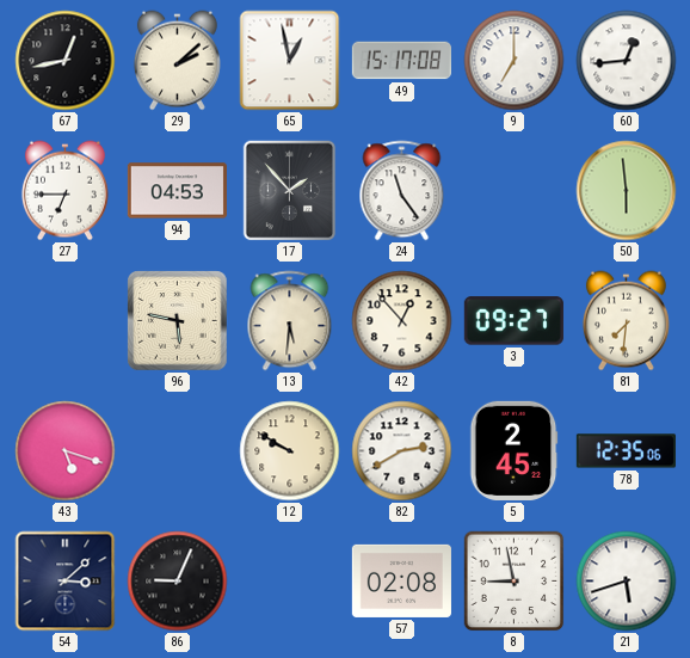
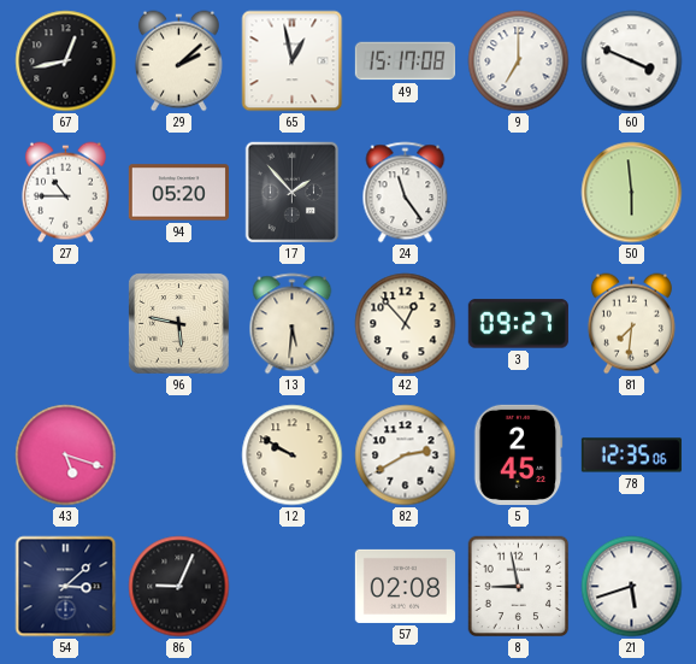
60: 12:44 -> 3:49 (632, 61)
27: 6:45 -> 10:45 (65, 193)
94: 04:53 -> 05:20 (178, 193)
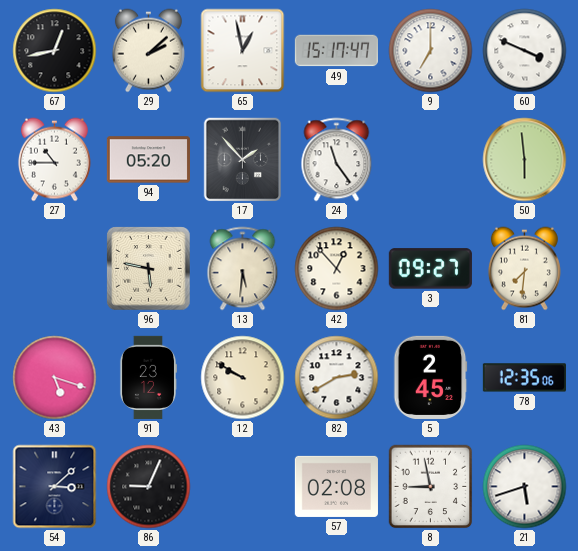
49: 15:17:08 -> 15:17:47 (336, 51)
91: none -> 23:12 (147, 377)
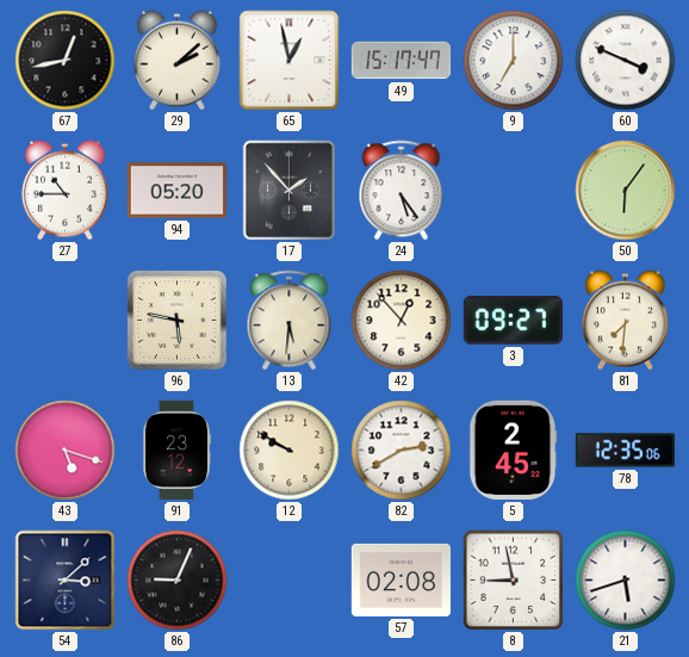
24: 11:24 -> 5:24 (402, 191)
50: 5:59 -> 6:06 (626, 191)
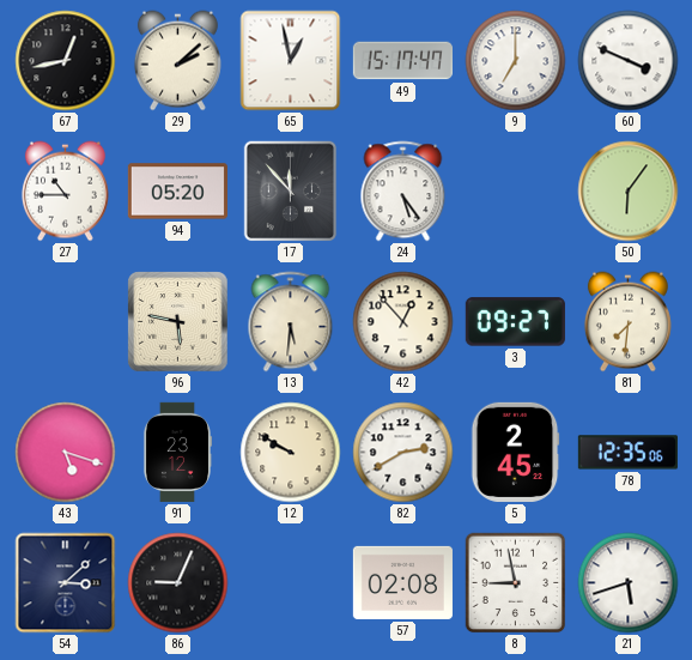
17: 1:53 -> 11:53 (291, 192)
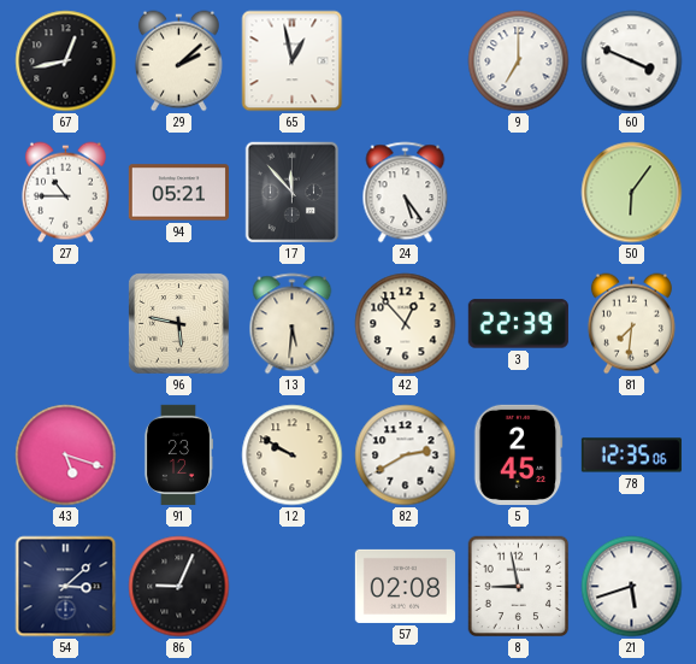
49: 15:17 -> none (402, 61)
94: 05:20 -> 05:21 (178, 193)
3: 09:27 -> 22:39 (518, 324)
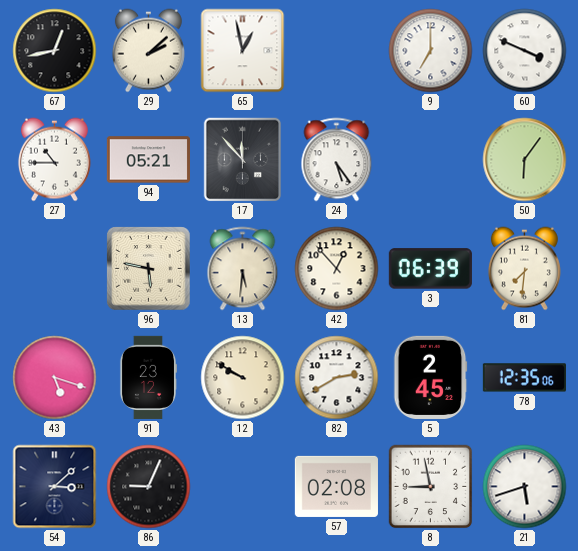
3: 22:39 -> 06:39 (430, 269)
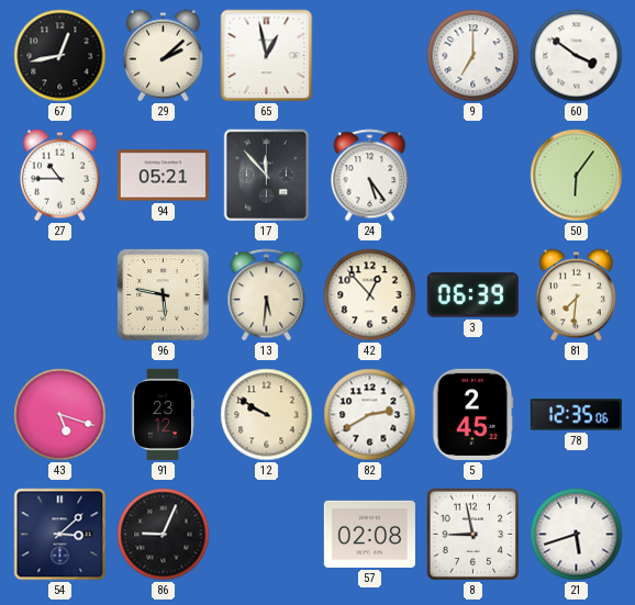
60: 3:49 -> 3:51 (577, 56)
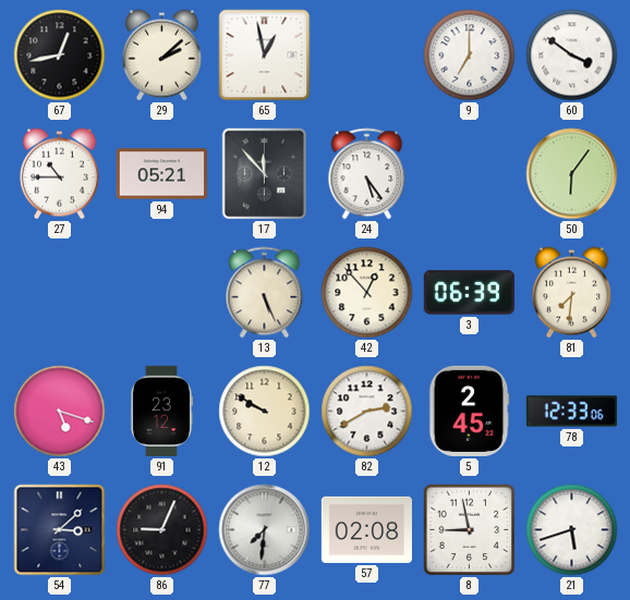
96: 5:47 -> none (164, 295)
13: 5:31 -> 5:26 (265, 293)
78: 12:35 -> 12:33 (571, 412)
77: none -> 7:31 (265, 530)
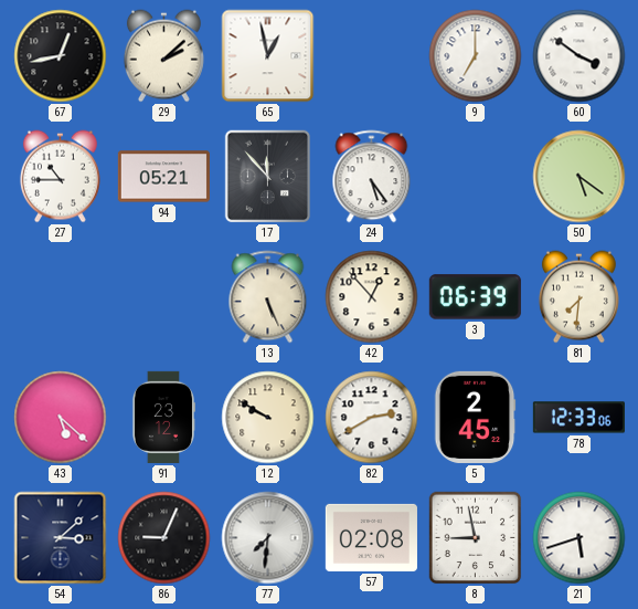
50: 6:06 -> 5:21 (579, 177)
43: 5:18 -> 5:22 (61, 418)
